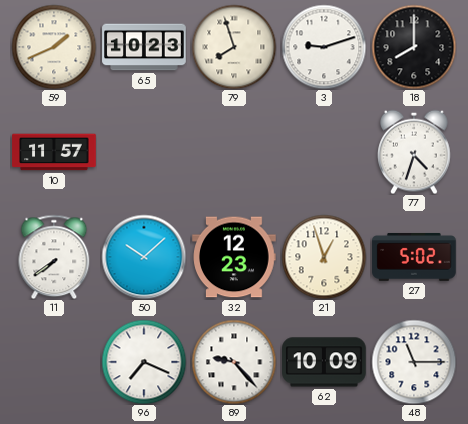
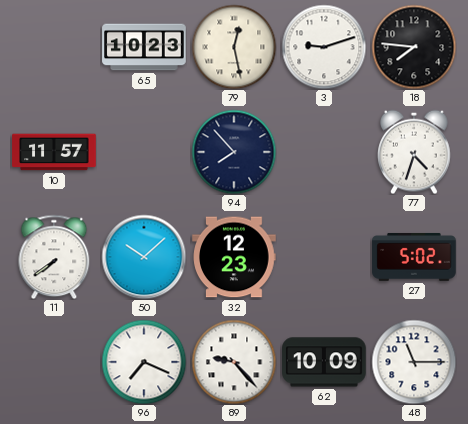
59: 1:41 -> none (54, 47)
79: 7:57 -> 12:28 (234, 47)
18: 8:00 -> 7:46 (414, 47)
94: none -> 7:53 (234, 152)
21: 12:57 -> none (324, 257)
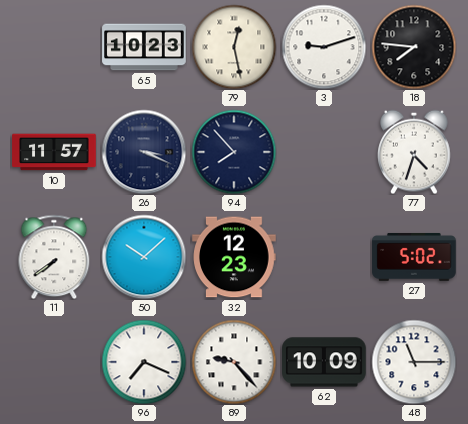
26: none -> 3:19 (144, 152)
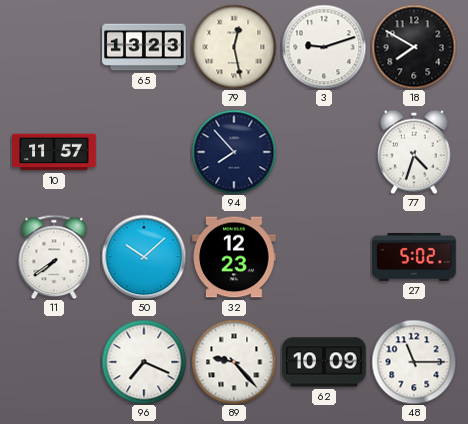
65: 10:23 -> 13:23 (144, 47)
18: 7:46 -> 7:50 (414, 47)
26: 3:19 -> none (144, 152)
